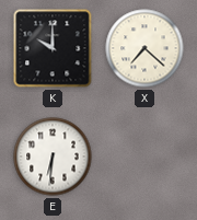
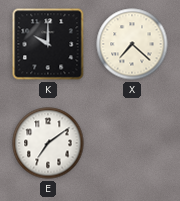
E: 6:31 -> 7:09 (48, 143)
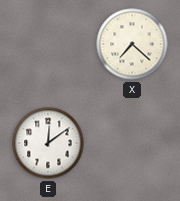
K: 10:00 -> none (48, 44)
E: 7:09 -> 12:09 (48, 143)
